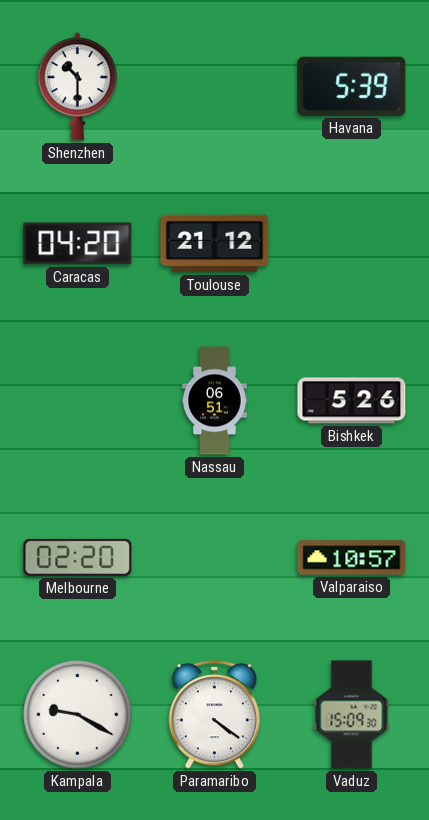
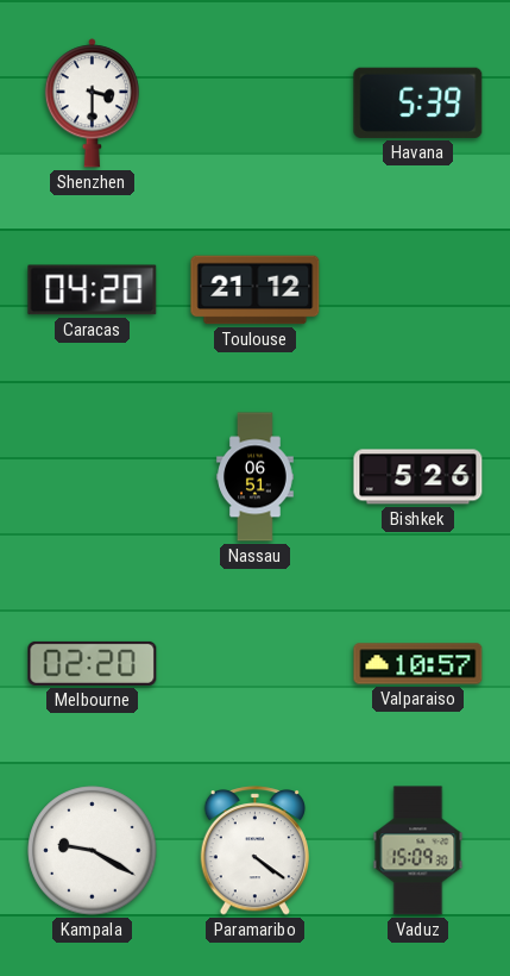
Shenzhen: 10:30 -> 3:30 (92, 104)
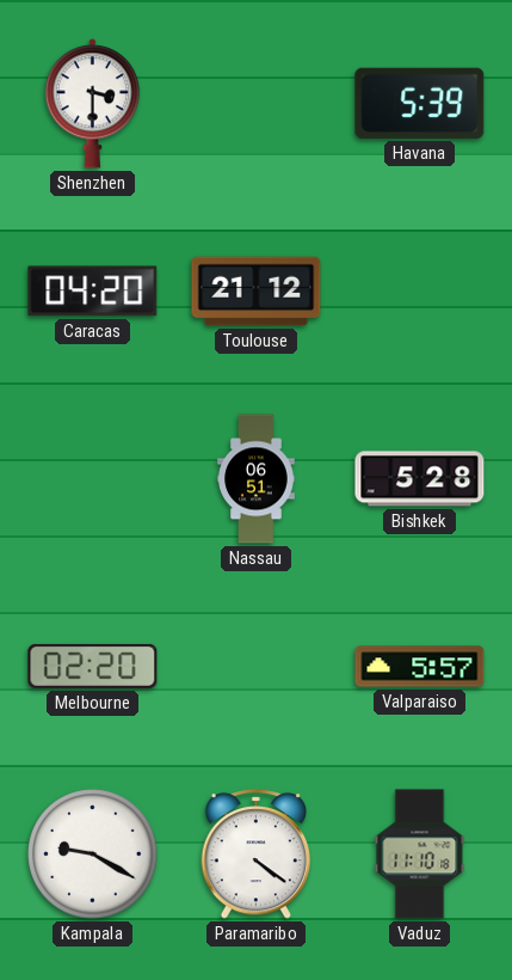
Bishkek: 5:26 -> 5:28 (420, 479)
Valparaiso: 10:57 -> 5:57 (420, 667)
Vaduz: 15:09 -> 11:10 (420, 855)
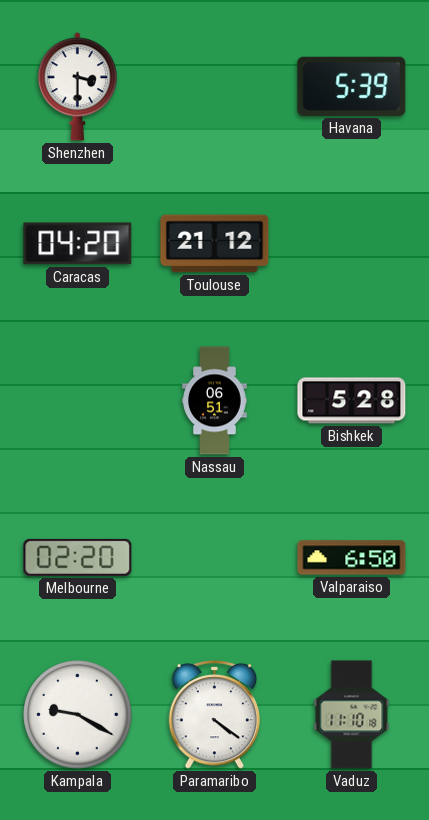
Valparaiso: 5:57 -> 6:50 (352, 558)
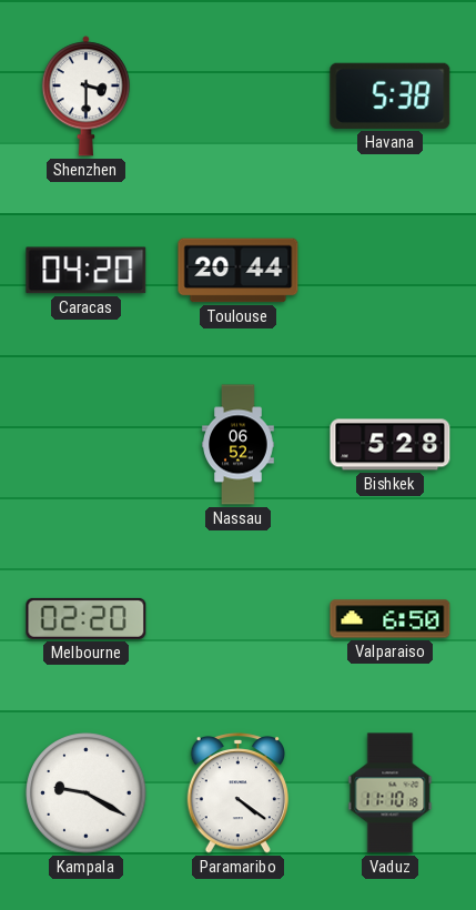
Havana: 5:39 -> 5:38 (391, 95)
Toulouse: 21:12 -> 20:44 (239, 271)
Nassau: 06:51 -> 06:52 (239, 445)
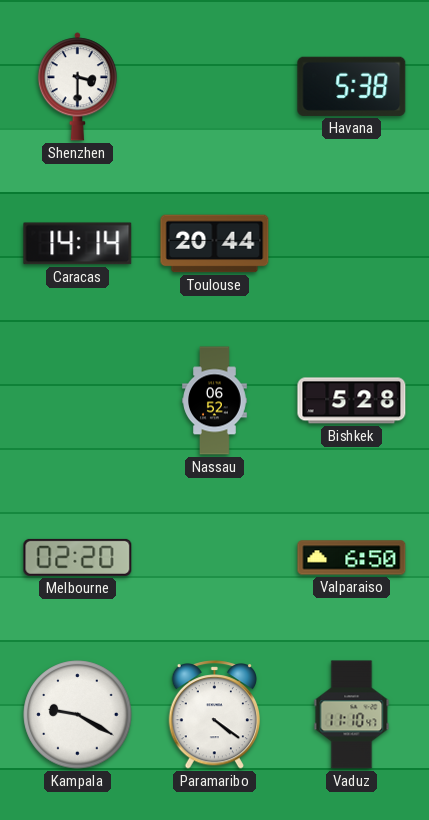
Caracas: 04:20 -> 14:14 (78, 244)
Vaduz: 11:10:18 -> 11:10:47 (352, 715)
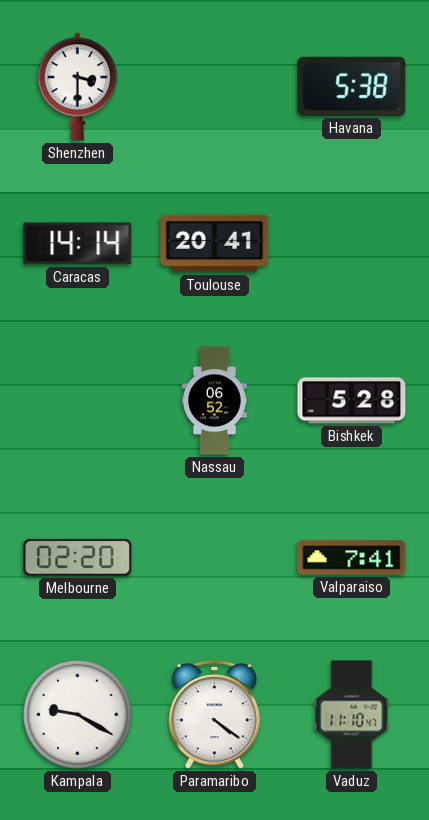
Toulouse: 20:44 -> 20:41 (215, 244)
Valparaiso: 6:50 -> 7:41 (352, 558)
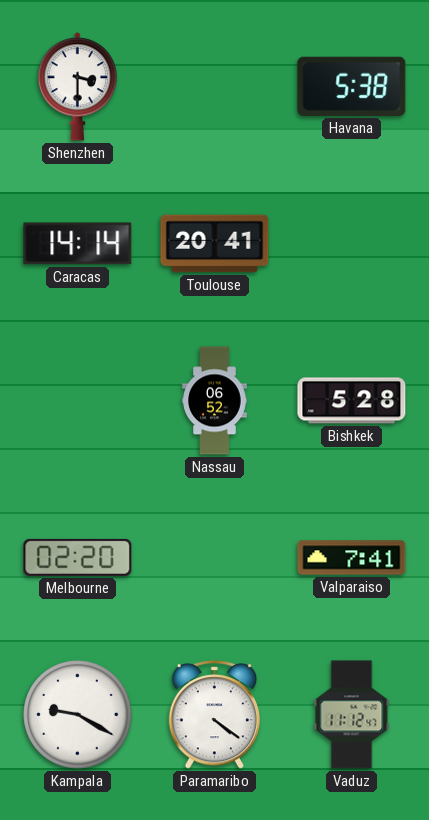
Vaduz: 11:10 -> 11:12 (352, 715)
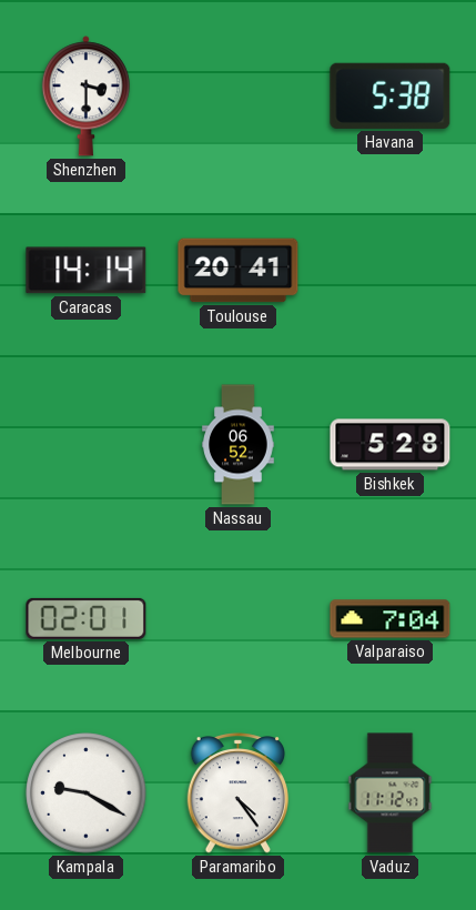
Melbourne: 02:20 -> 02:01 (87, 618)
Valparaiso: 7:41 -> 7:04 (391, 619)
Paramaribo: 4:21 -> 4:24 (237, 793)
